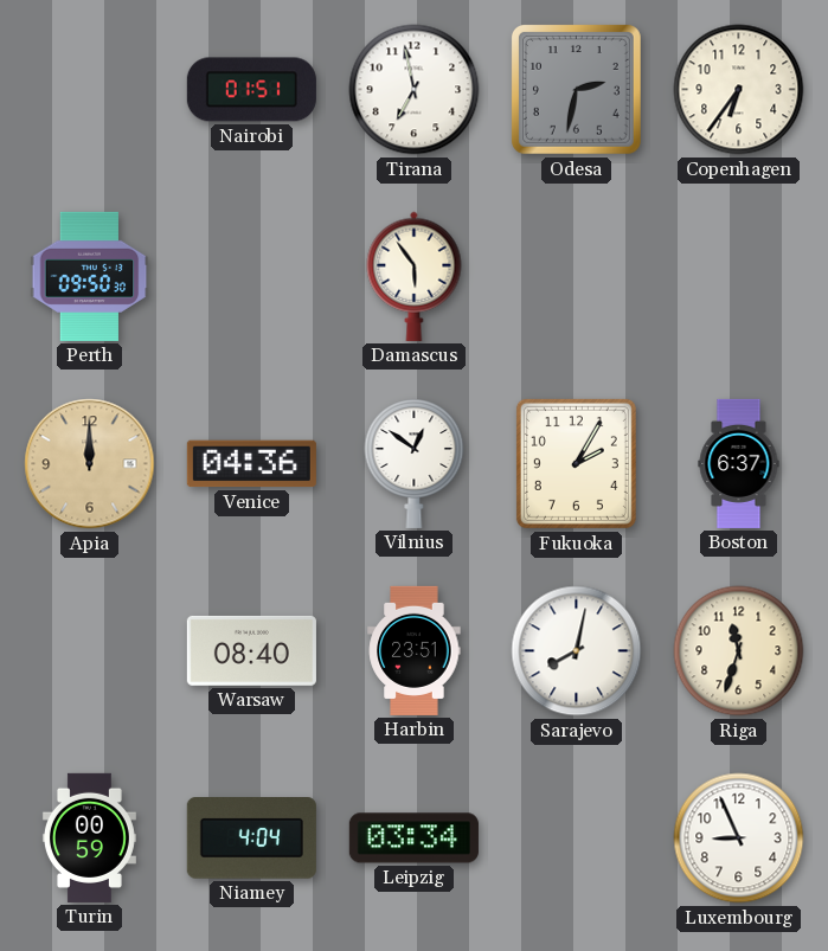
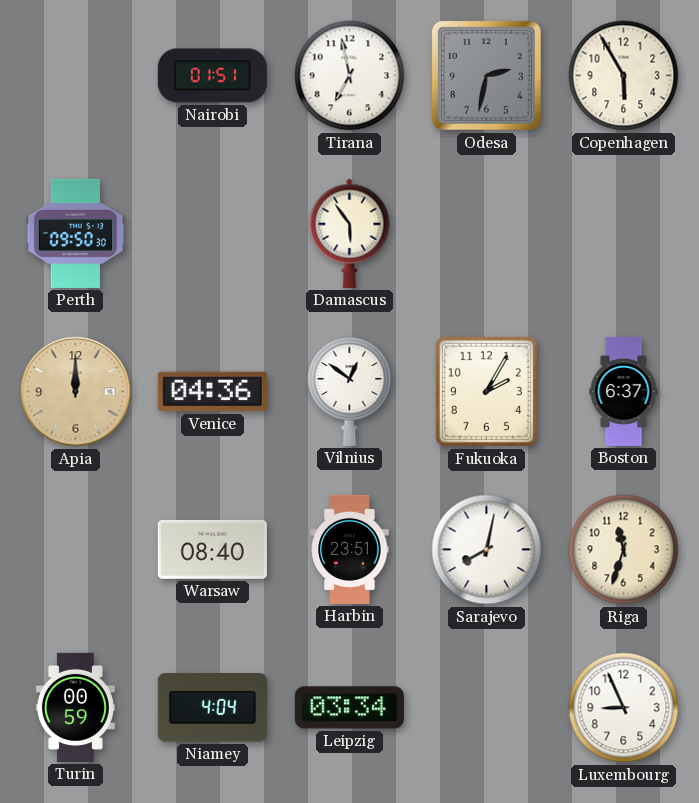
Copenhagen: 6:36 -> 5:55 (624, 76)
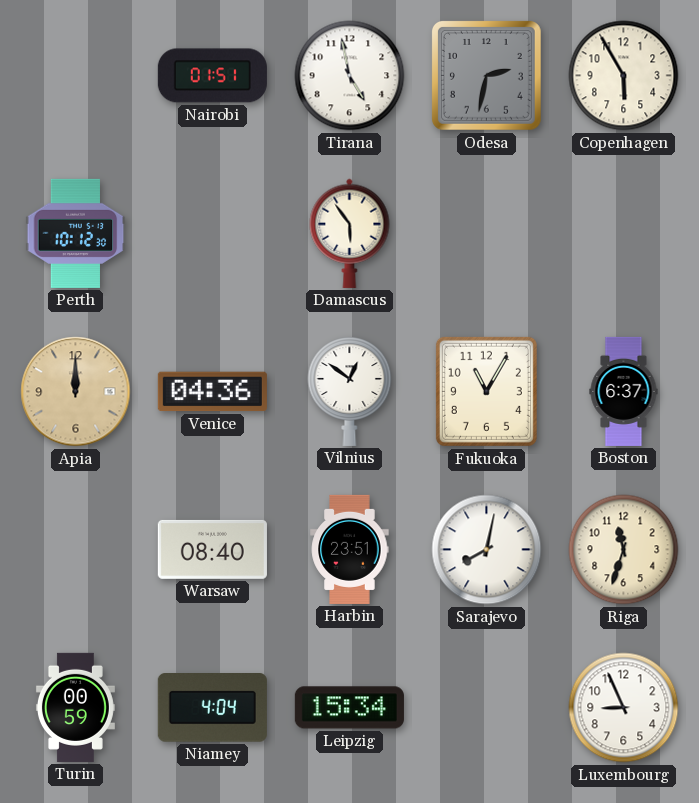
Tirana: 6:58 -> 4:58 (350, 76)
Perth: 09:50 -> 10:12 (76, 233)
Fukuoka: 2:05 -> 11:05 (486, 391)
Leipzig: 03:34 -> 15:34 (349, 708)
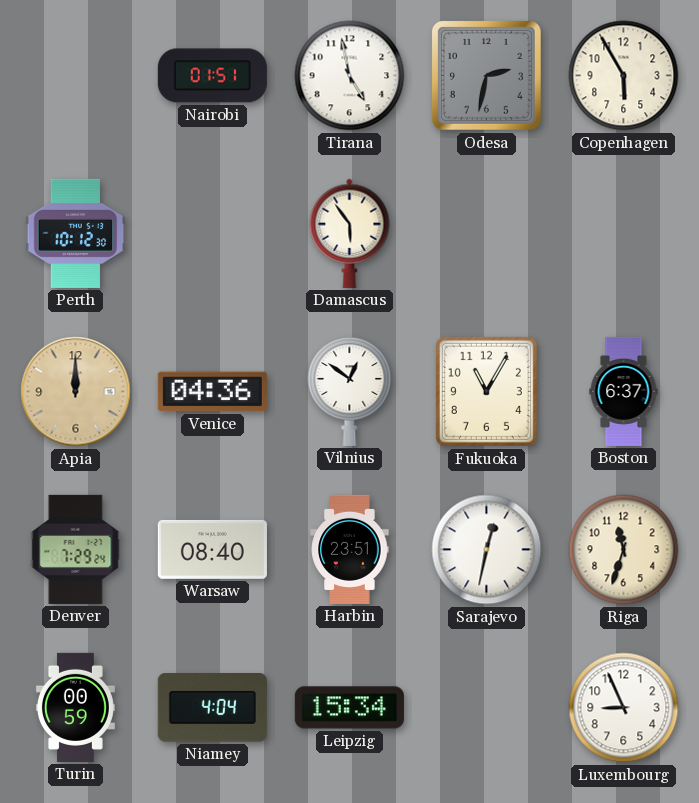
Denver: none -> 7:29 (76, 549)
Sarajevo: 8:02 -> 12:32 (487, 550)
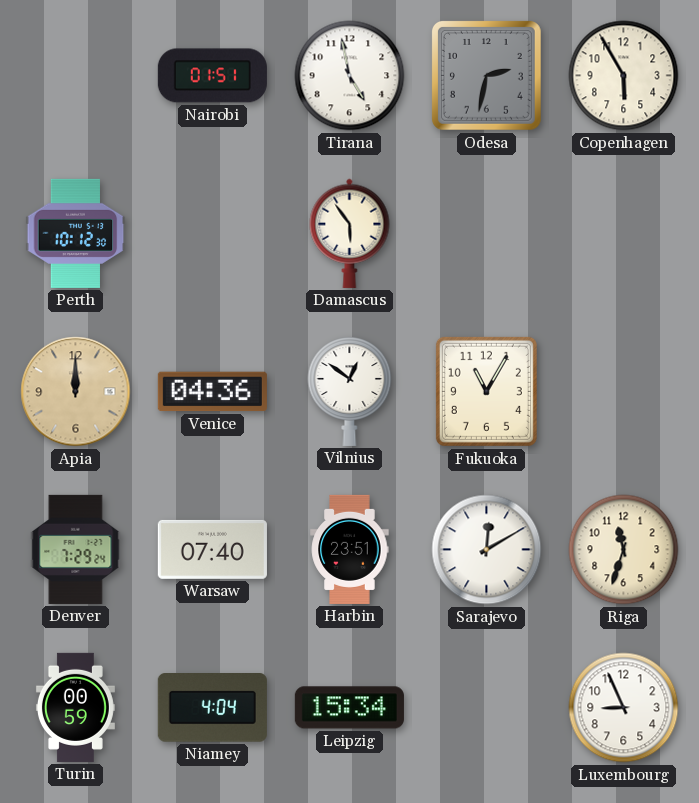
Boston: 6:37 -> none (624, 391)
Warsaw: 08:40 -> 07:40 (212, 549)
Sarajevo: 12:32 -> 12:10 (487, 550)
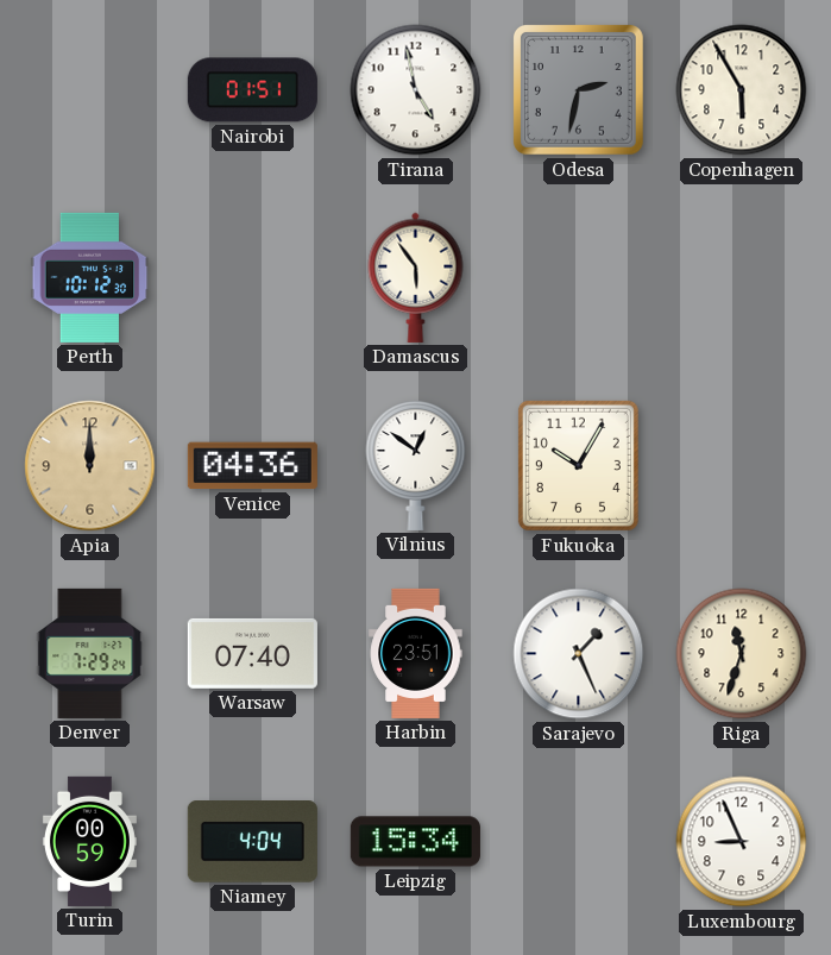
Fukuoka: 11:05 -> 10:05 (578, 465)
Sarajevo: 12:10 -> 1:26 (579, 654)
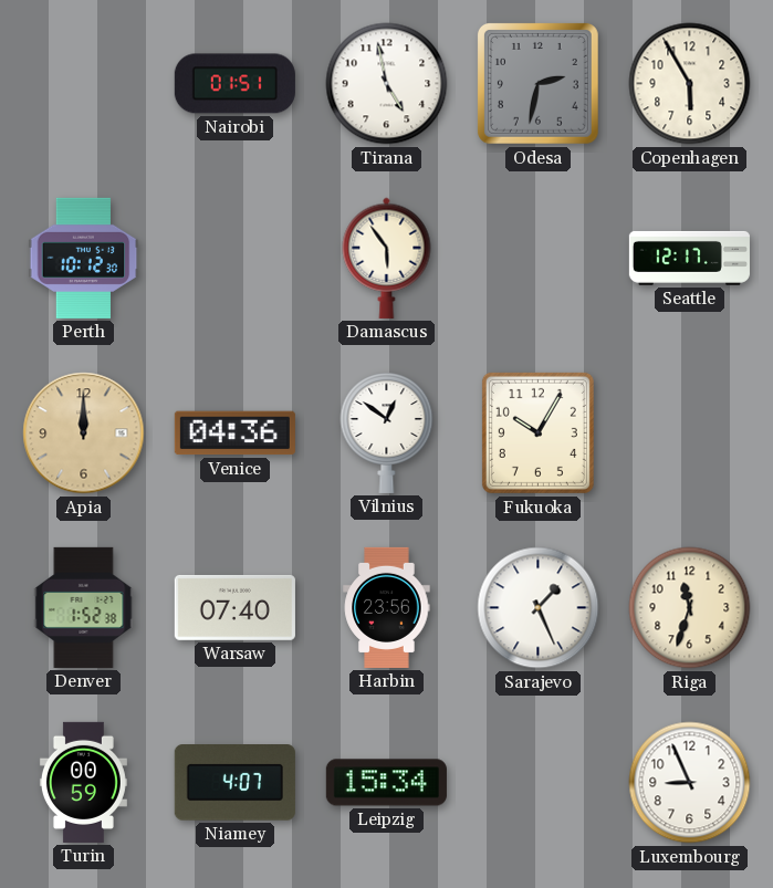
Seattle: none -> 12:17 (689, 258)
Denver: 7:29 -> 1:52 (84, 607)
Harbin: 23:51 -> 23:56 (387, 607)
Niamey: 4:04 -> 4:07 (234, 783)
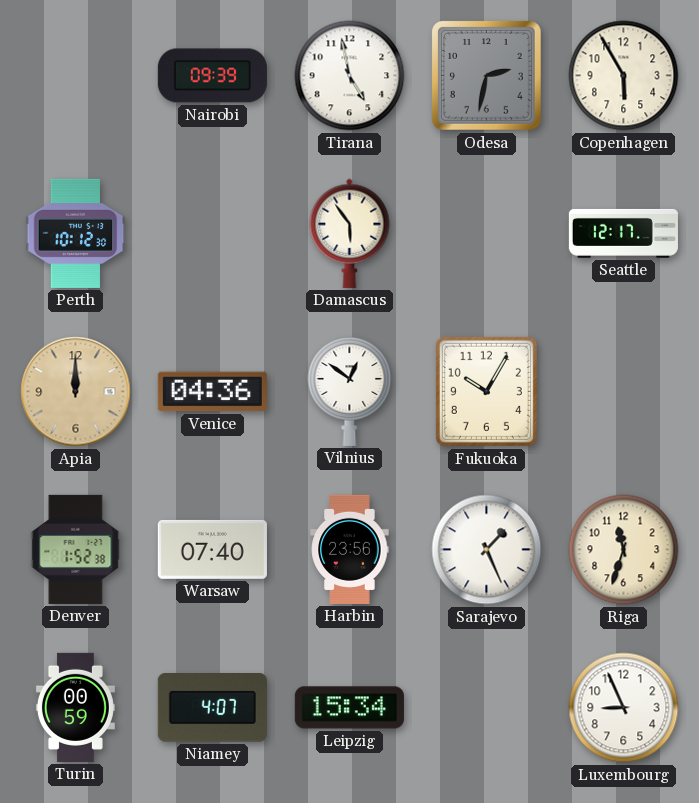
Nairobi: 01:51 -> 09:39 (212, 76)
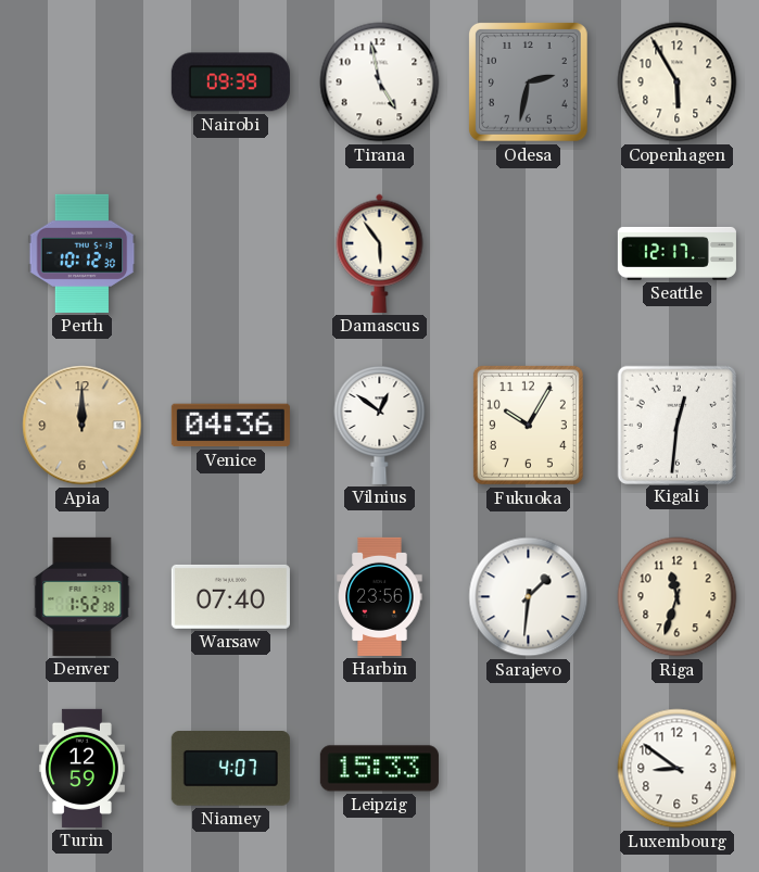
Kigali: none -> 12:31 (676, 425)
Sarajevo: 1:26 -> 1:31 (529, 597)
Turin: 00:59 -> 12:59 (81, 768)
Leipzig: 15:34 -> 15:33 (379, 769)
Luxembourg: 8:56 -> 8:51 (678, 769)
